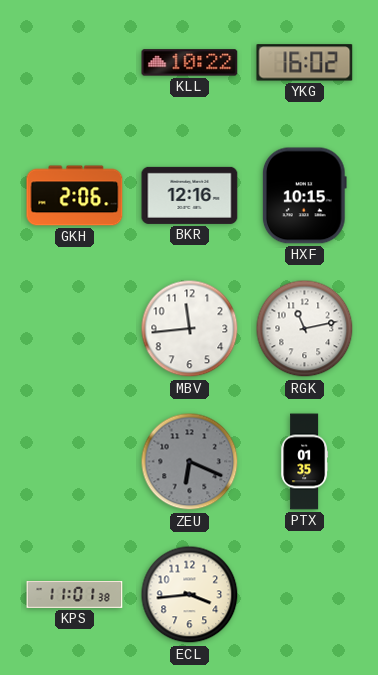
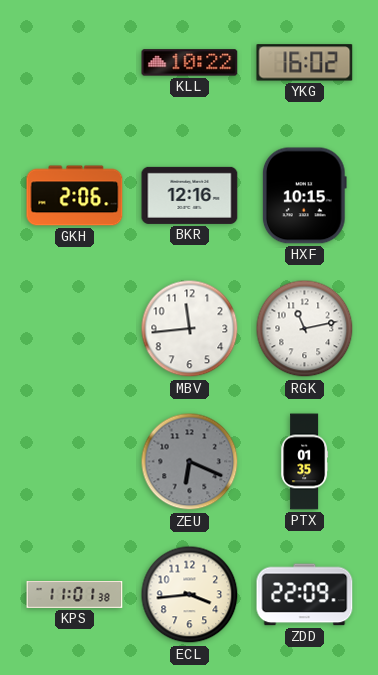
ZDD: none -> 22:09 (305, 595)
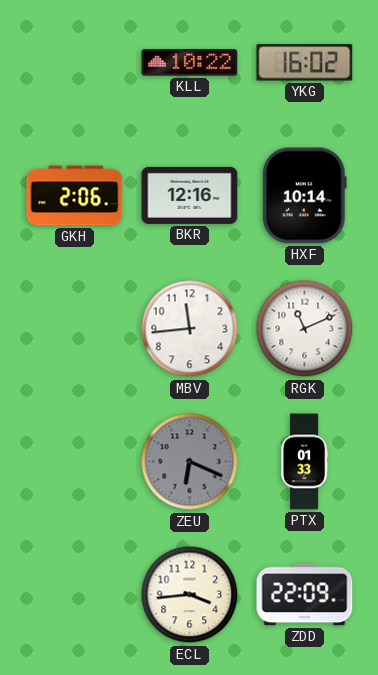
HXF: 10:15 -> 10:14 (304, 196)
RGK: 11:13 -> 11:11 (305, 329)
PTX: 01:35 -> 01:33 (305, 462)
KPS: 11:01 -> none (75, 595)
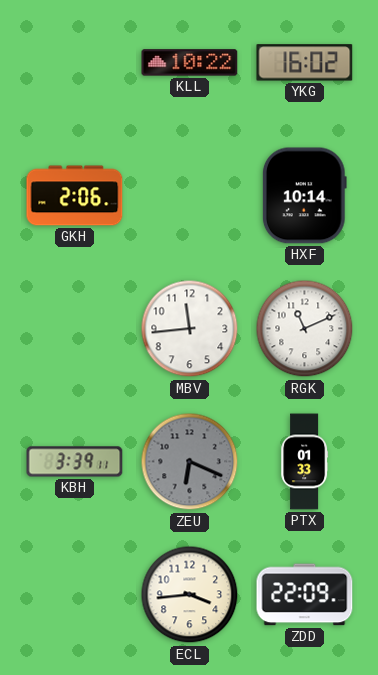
BKR: 12:16 -> none (190, 195)
KBH: none -> 3:39 (75, 462)
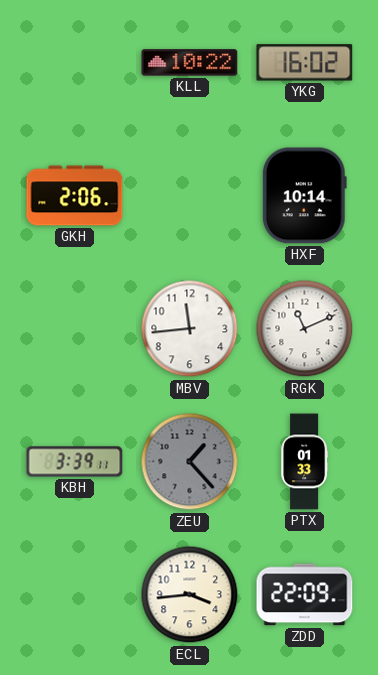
ZEU: 6:19 -> 1:23 (190, 462)
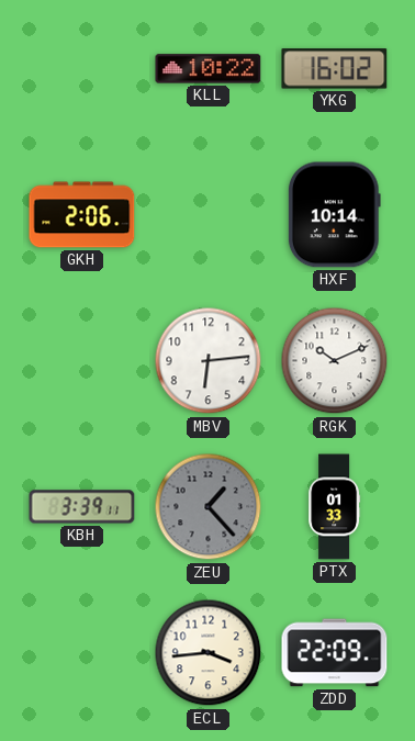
MBV: 11:44 -> 6:14 (209, 361)
RGK: 11:11 -> 10:11 (335, 361)
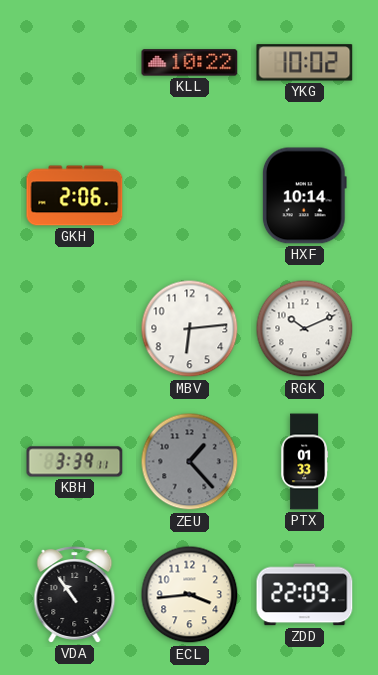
YKG: 16:02 -> 10:02 (305, 63)
VDA: none -> 10:54 (75, 595)
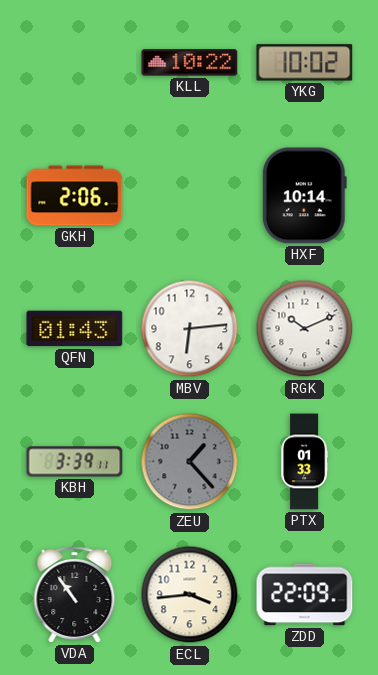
QFN: none -> 01:43 (75, 329)
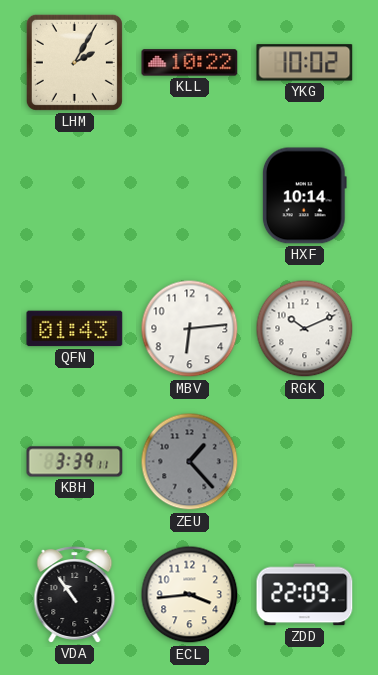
LHM: none -> 2:05 (74, 62)
GKH: 2:06 -> none (75, 196)
PTX: 01:33 -> none (305, 462)
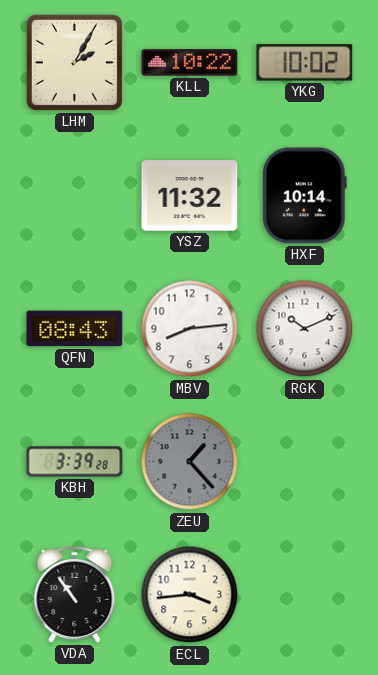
YSZ: none -> 11:32 (190, 196)
QFN: 01:43 -> 08:43 (75, 329)
MBV: 6:14 -> 8:14 (190, 329)
KBH: 3:39:11 -> 3:39:28 (75, 462)
ZDD: 22:09 -> none (305, 595)
